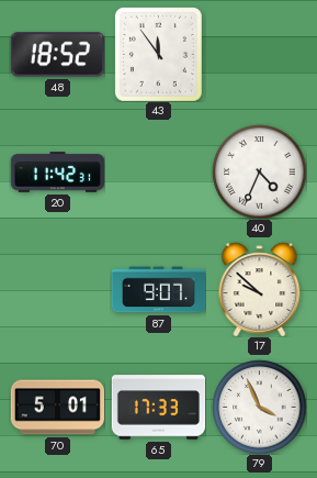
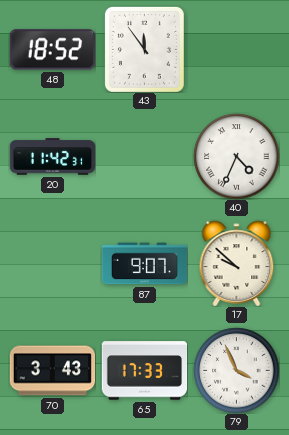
70: 5:01 -> 3:43 (52, 371)
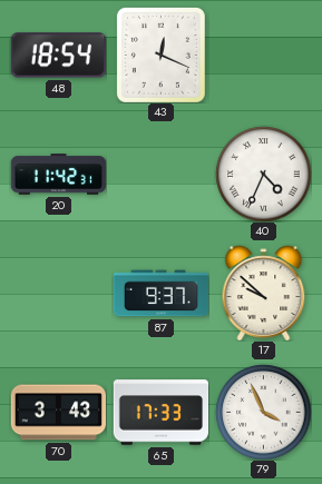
48: 18:52 -> 18:54 (58, 56)
43: 11:54 -> 12:19 (160, 55)
87: 9:07 -> 9:37 (160, 294)
